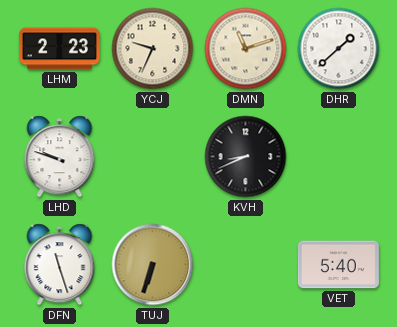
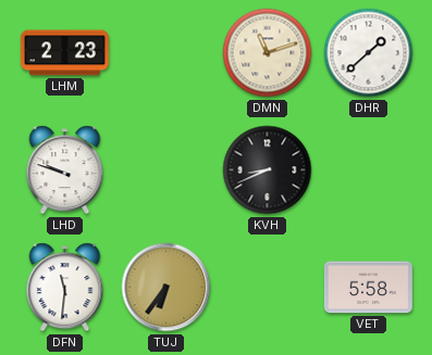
YCJ: 9:34 -> none (153, 49)
DFN: 11:27 -> 11:31 (65, 288)
TUJ: 6:33 -> 6:36 (166, 288)
VET: 5:40 -> 5:58 (368, 288)
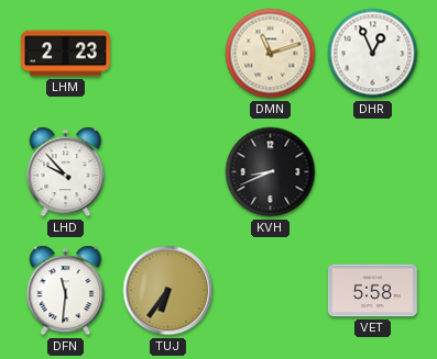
DHR: 1:38 -> 12:56 (373, 54)
LHD: 9:48 -> 9:53 (66, 172)
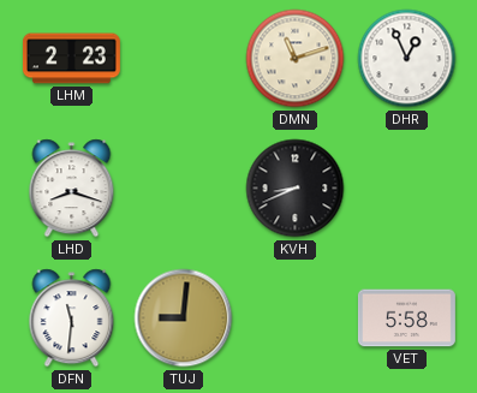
LHD: 9:53 -> 8:18 (72, 189)
TUJ: 6:36 -> 9:01 (184, 318)
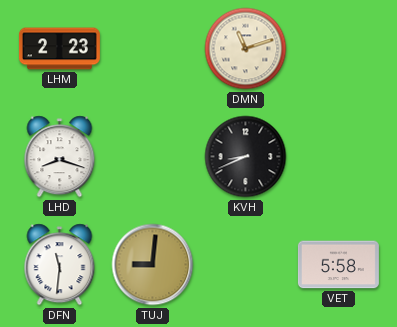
DHR: 12:56 -> none (407, 59)
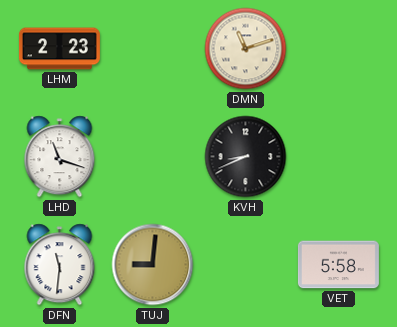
LHD: 8:18 -> 11:18 (60, 157)
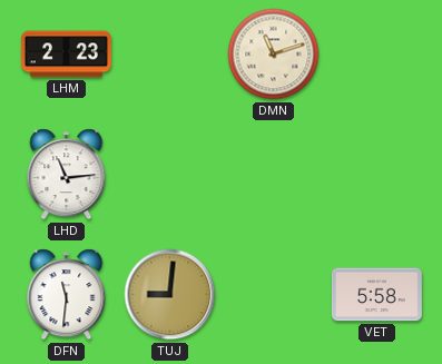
LHD: 11:18 -> 11:14 (67, 175)
KVH: 8:41 -> none (246, 157)
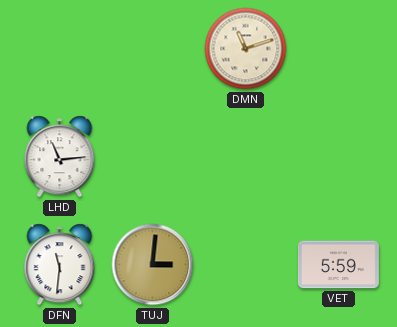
LHM: 2:23 -> none (66, 55)
TUJ: 9:01 -> 3:01 (153, 265)
VET: 5:58 -> 5:59 (338, 265)
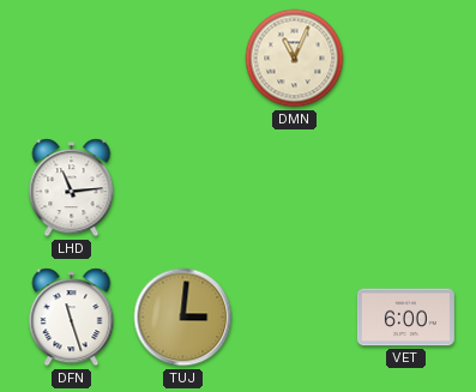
DMN: 11:12 -> 11:04 (295, 59)
DFN: 11:31 -> 11:27 (72, 318)
VET: 5:59 -> 6:00 (405, 318)
